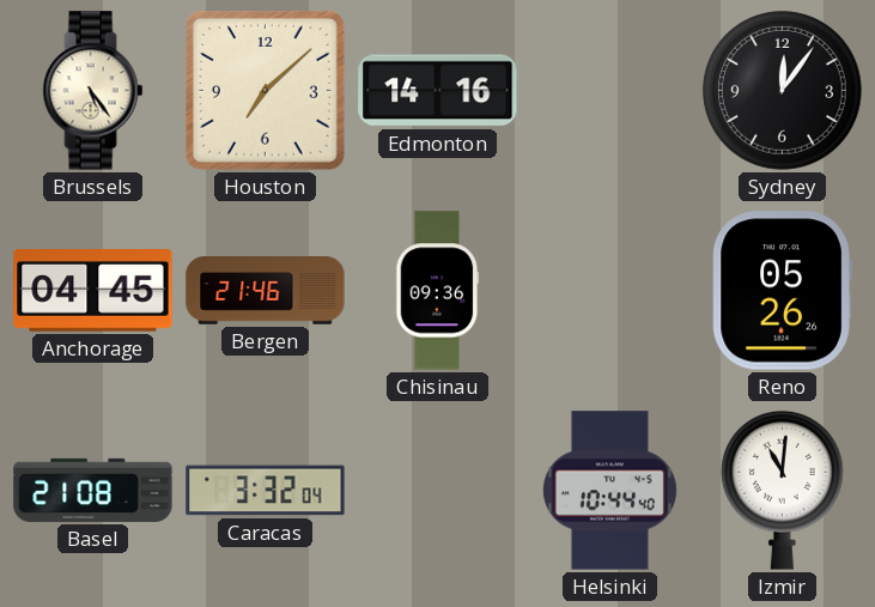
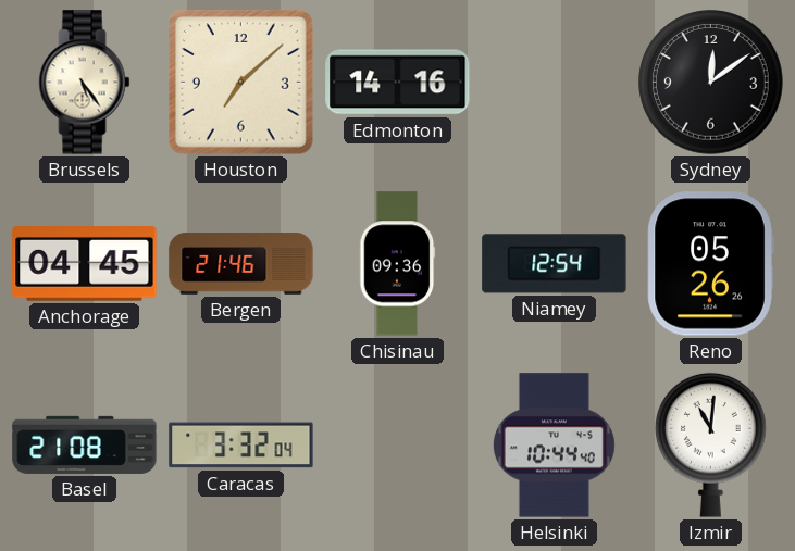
Sydney: 12:06 -> 12:09 (711, 83)
Niamey: none -> 12:54 (555, 264)
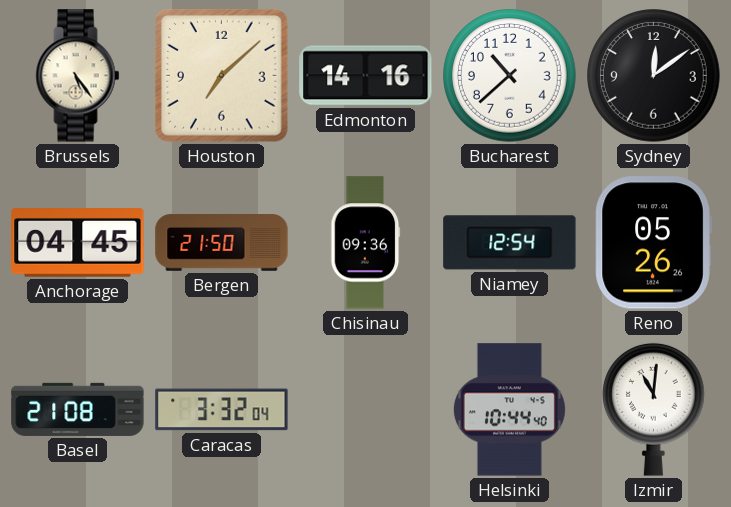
Bucharest: none -> 10:38 (510, 76)
Bergen: 21:46 -> 21:50 (222, 243)
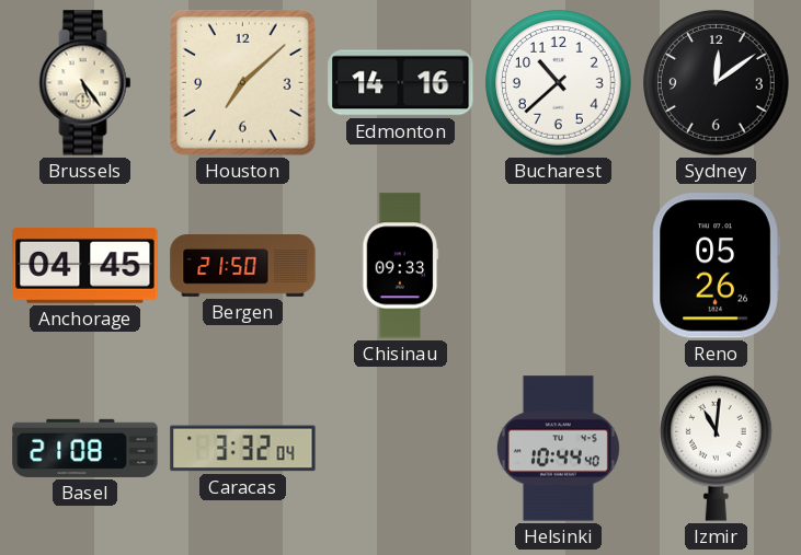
Chisinau: 09:36 -> 09:33 (401, 266)
Niamey: 12:54 -> none (510, 243)
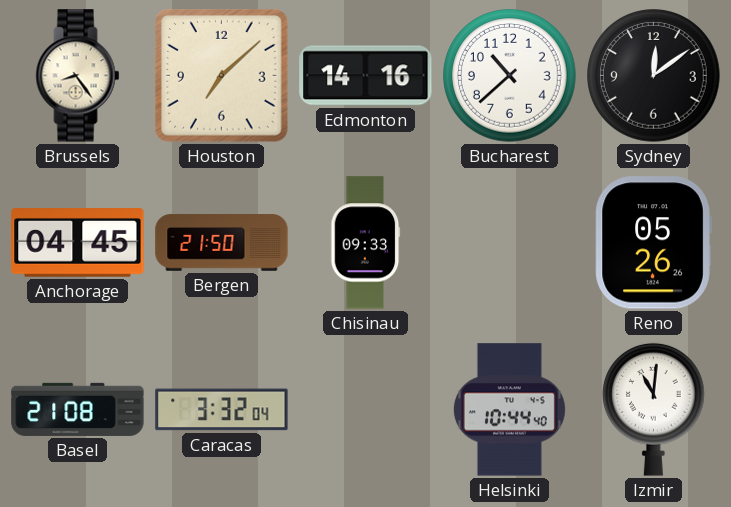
Brussels: 5:24 -> 8:24 (78, 76)
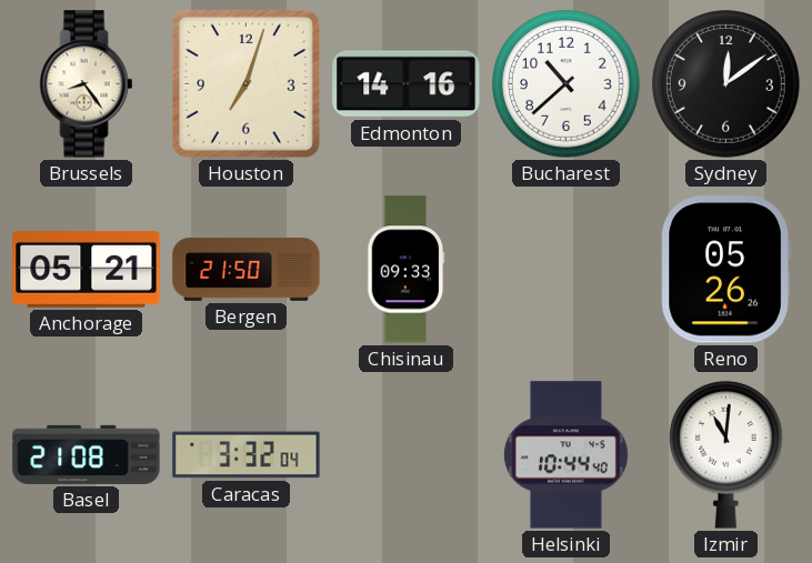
Houston: 7:08 -> 7:03 (247, 84)
Anchorage: 04:45 -> 05:21 (87, 270)
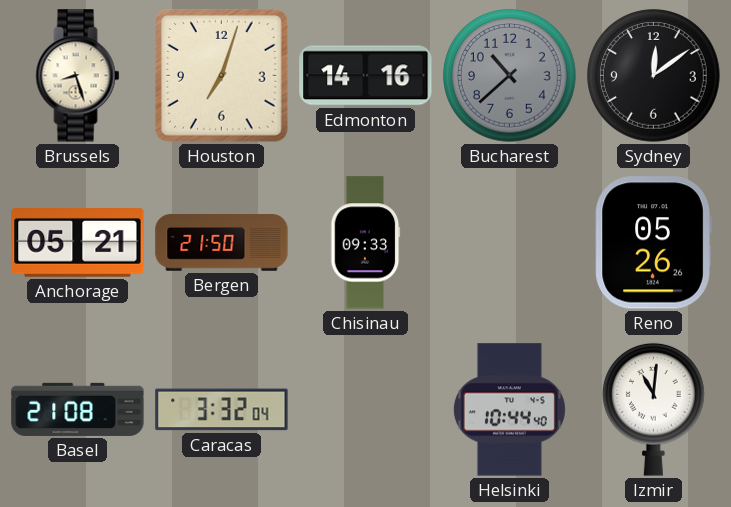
Brussels: 8:24 -> 8:27 (78, 76)
Bucharest dial: white -> grey (510, 76)
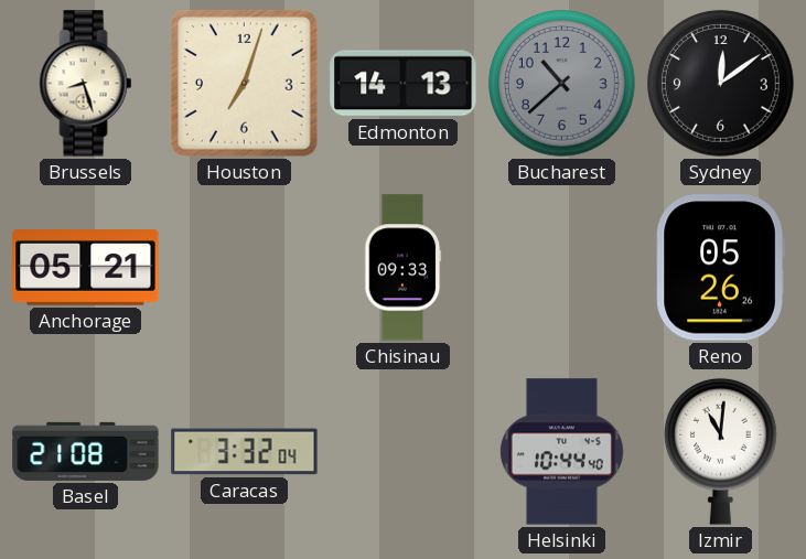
Edmonton: 14:16 -> 14:13 (404, 84)
Bergen: 21:50 -> none (222, 243)
